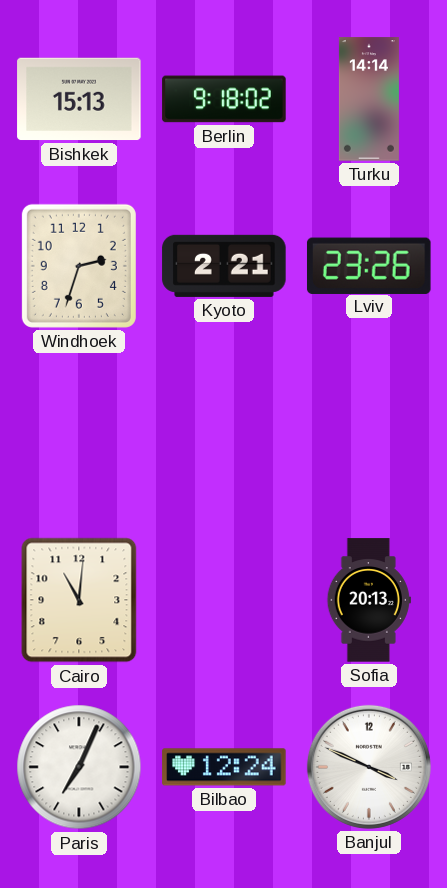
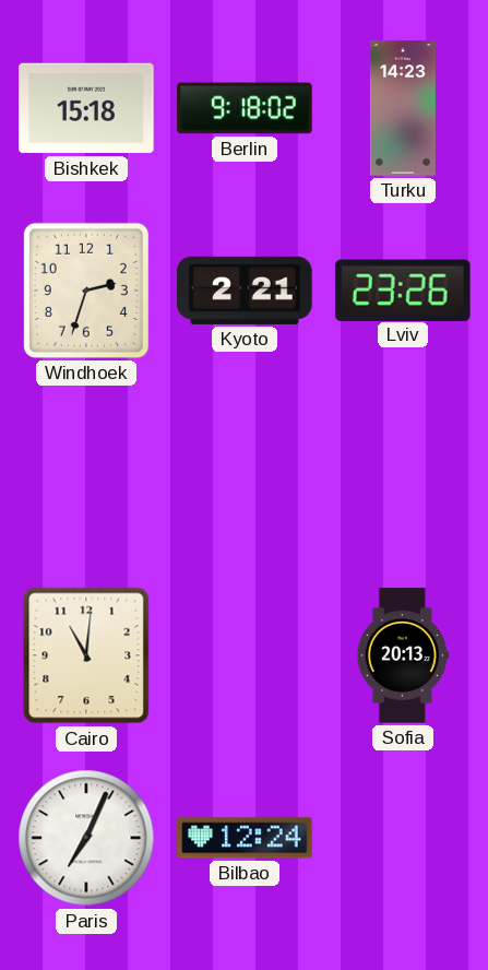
Bishkek: 15:13 -> 15:18 (86, 108)
Turku: 14:14 -> 14:23 (403, 108)
Banjul: 3:49 -> none (369, 767)
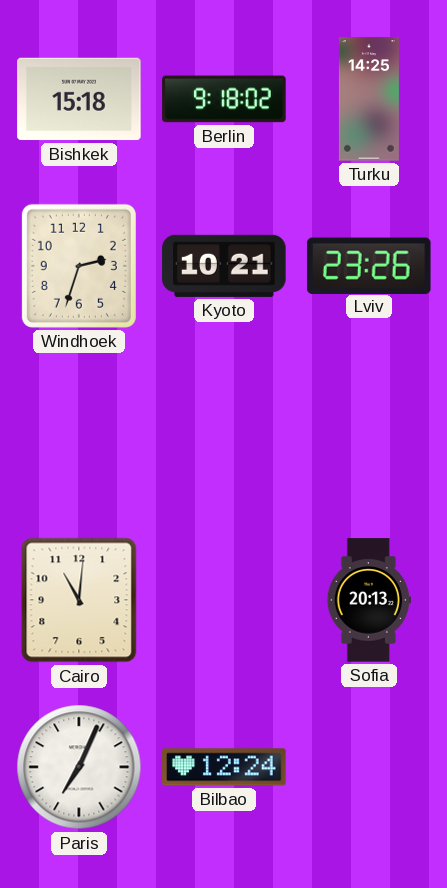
Turku: 14:23 -> 14:25 (369, 99)
Kyoto: 2:21 -> 10:21 (224, 266)
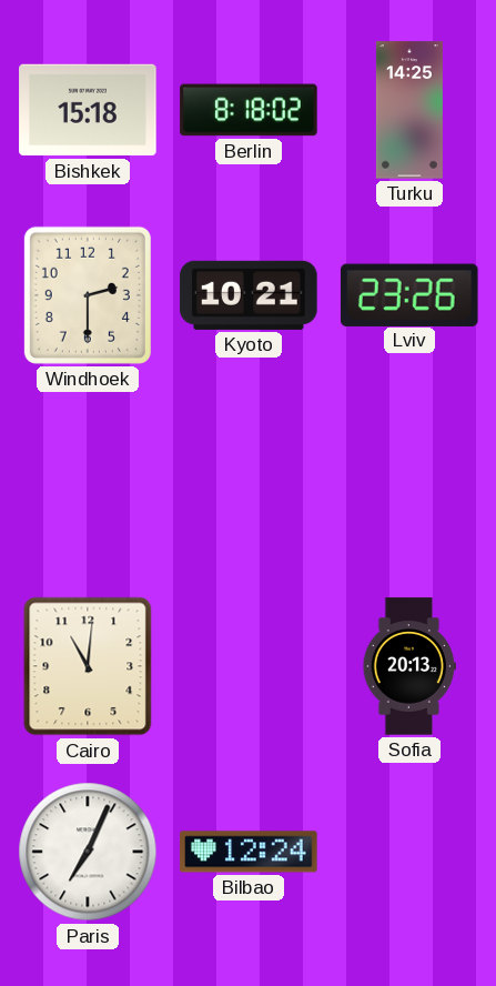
Berlin: 9:18 -> 8:18 (249, 110)
Windhoek: 2:33 -> 2:30 (88, 295)
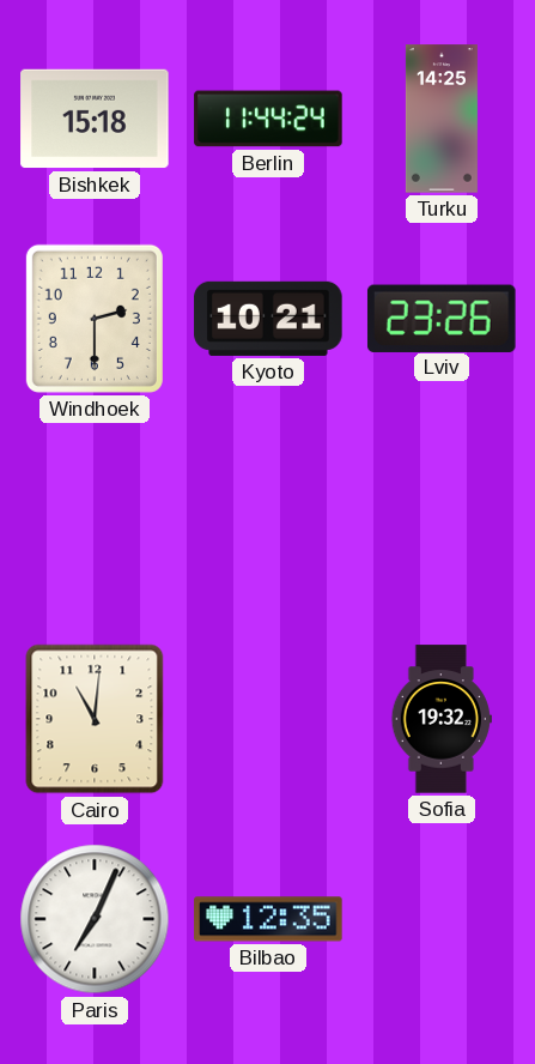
Berlin: 8:18 -> 11:44 (268, 119)
Sofia: 20:13 -> 19:32 (442, 719)
Bilbao: 12:24 -> 12:35 (268, 919)
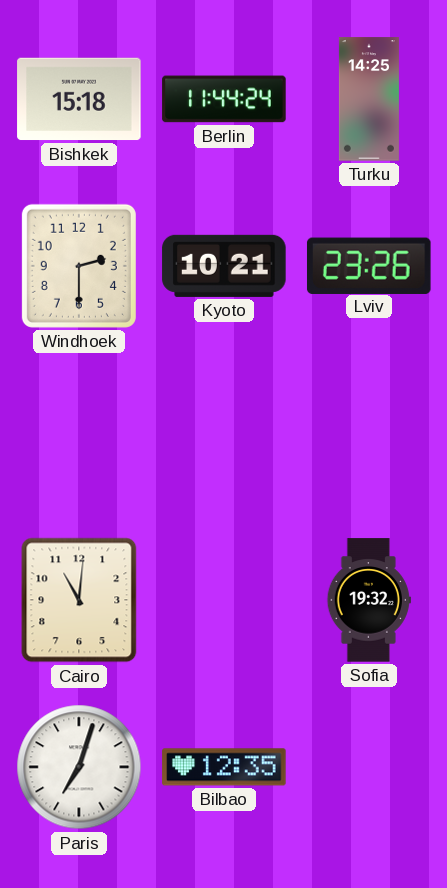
Paris: 7:04 -> 7:03 (79, 767)
